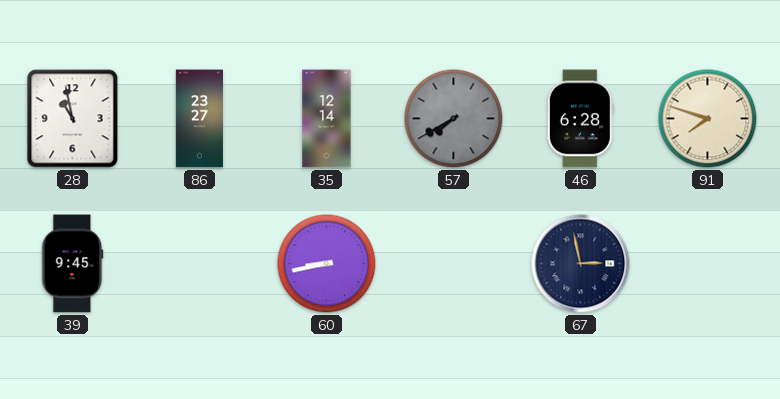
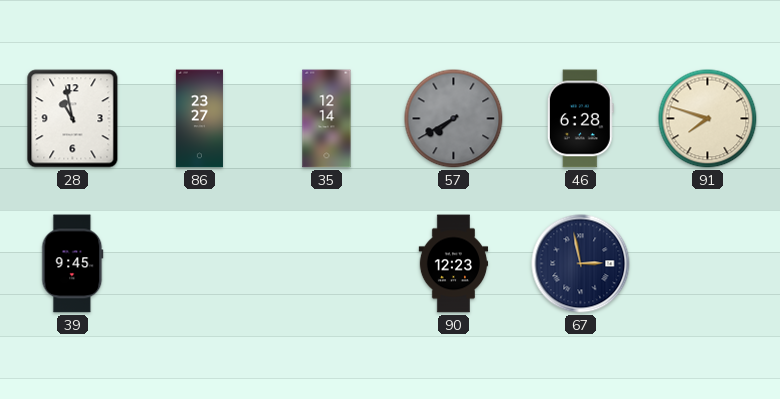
60: 8:43 -> none (327, 264)
90: none -> 12:23 (454, 264)
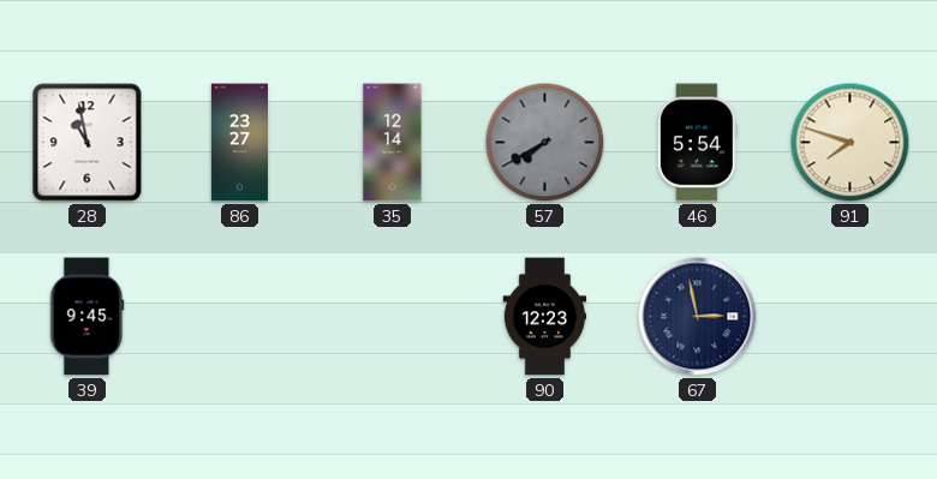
46: 6:28 -> 5:54 (697, 143)
